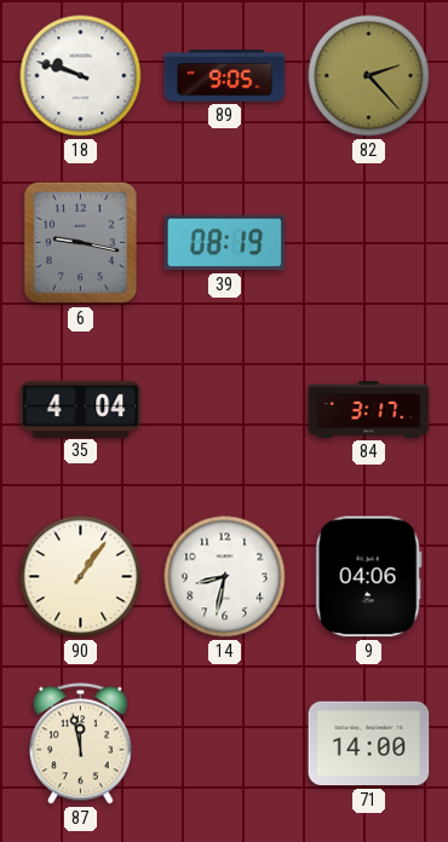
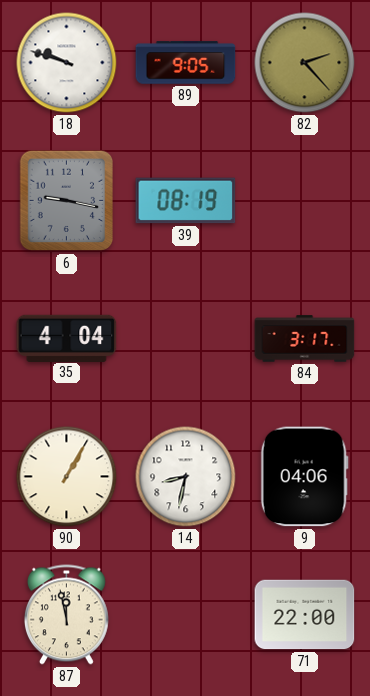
90: 1:06 -> 1:05 (67, 477)
71: 14:00 -> 22:00 (305, 615)
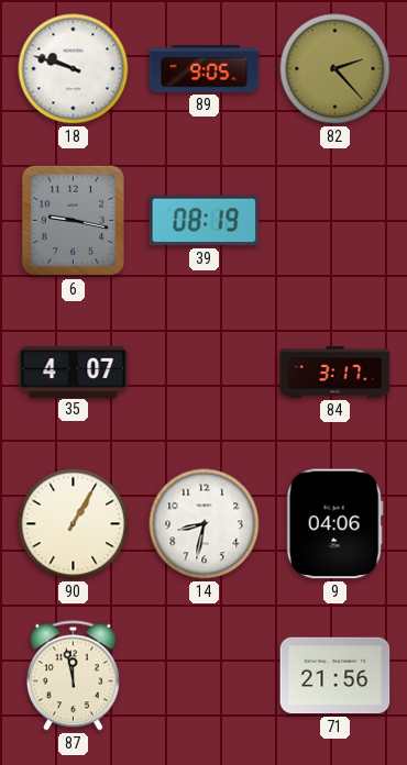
35: 4:04 -> 4:07 (74, 372)
71: 22:00 -> 21:56 (335, 676)
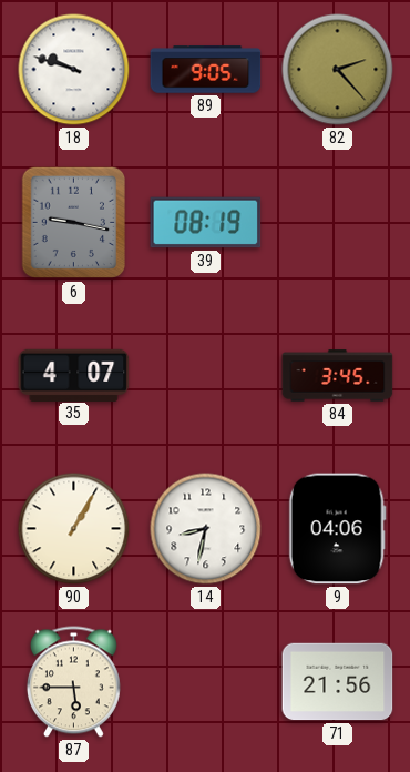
84: 3:17 -> 3:45 (338, 376)
87: 11:58 -> 5:45 (73, 682)
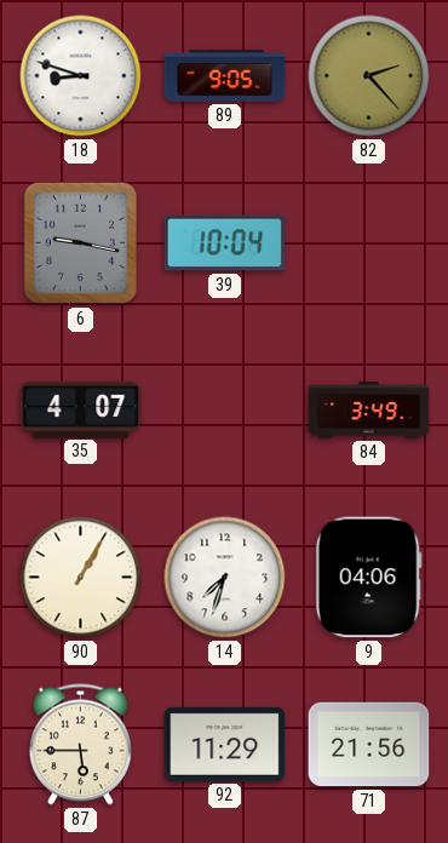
18: 9:48 -> 8:48 (81, 76)
39: 08:19 -> 10:04 (225, 243)
84: 3:45 -> 3:49 (369, 411)
14: 8:32 -> 7:33 (225, 578)
92: none -> 11:29 (225, 744)
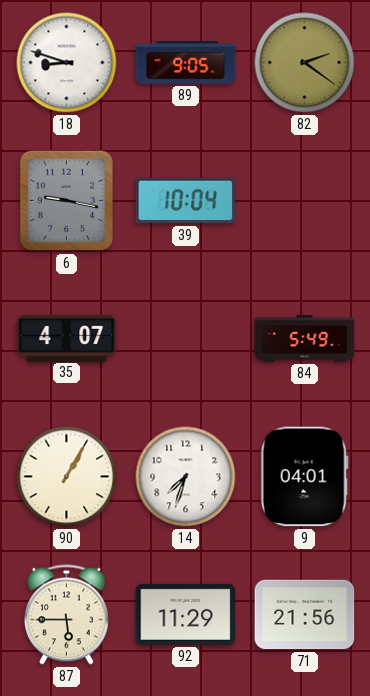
82: 2:23 -> 2:21 (305, 63)
84: 3:49 -> 5:49 (305, 339)
9: 04:06 -> 04:01 (304, 477)
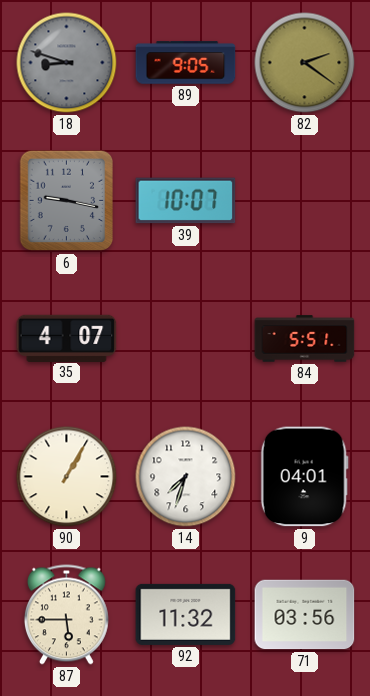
18 dial: white -> grey (67, 63)
39: 10:04 -> 10:07 (186, 201)
84: 5:49 -> 5:51 (305, 339)
92: 11:29 -> 11:32 (186, 614)
71: 21:56 -> 03:56 (305, 615)
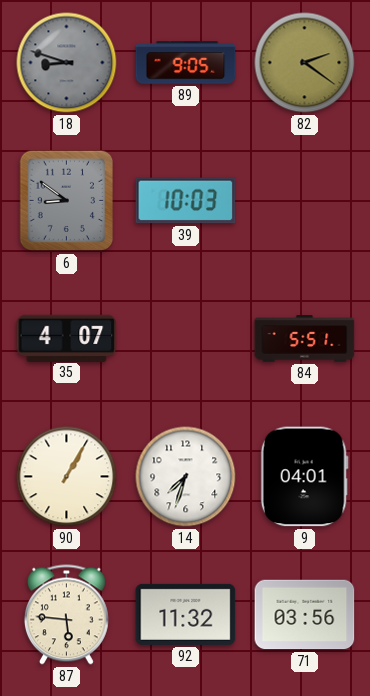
6: 9:17 -> 8:51 (66, 201)
39: 10:07 -> 10:03 (186, 201)
87: 5:45 -> 5:46 (66, 615)
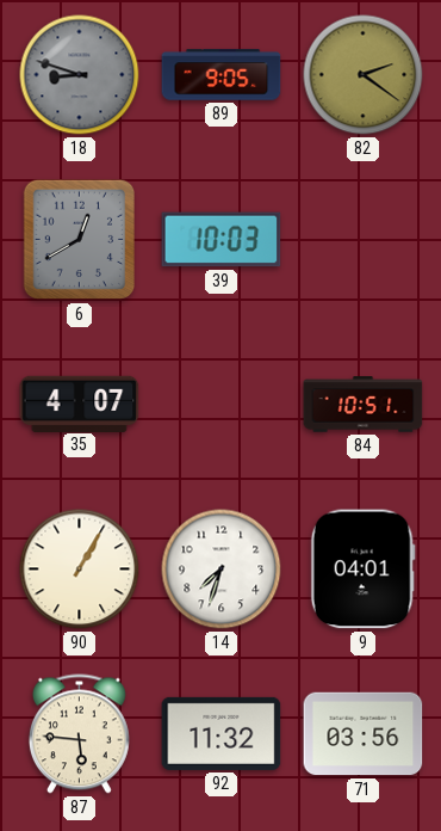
6: 8:51 -> 12:40 (79, 240)
84: 5:51 -> 10:51 (364, 405)
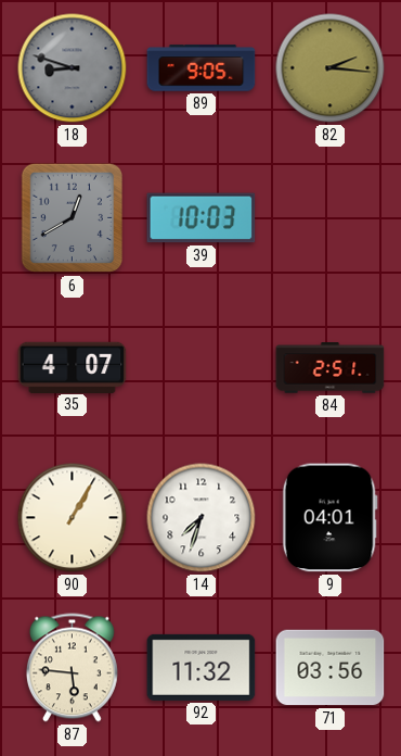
82: 2:21 -> 2:16 (331, 68)
84: 10:51 -> 2:51 (331, 368)
